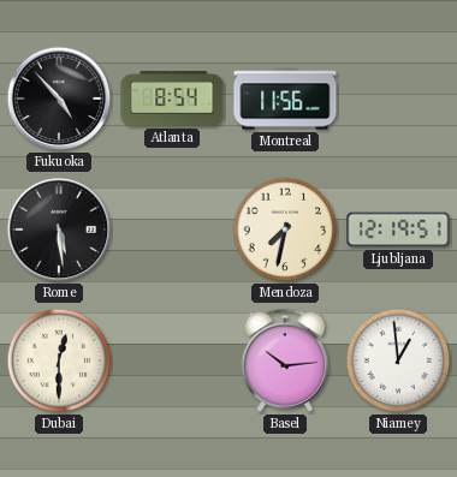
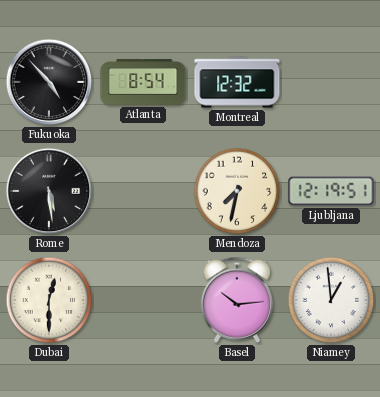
Montreal: 11:56 -> 12:32 (237, 82)
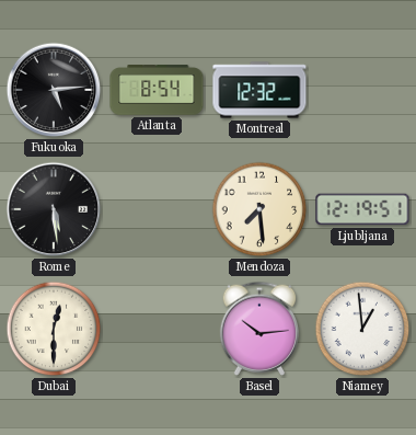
Fukuoka: 4:53 -> 5:14 (54, 90)
Mendoza: 7:32 -> 7:29 (259, 209)
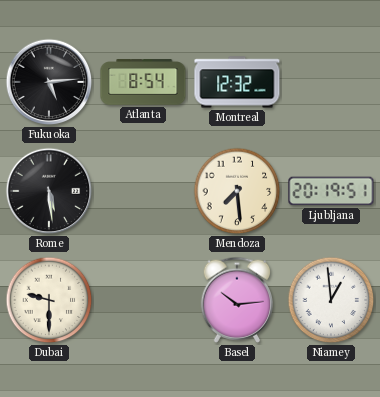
Ljubljana: 12:19 -> 20:19 (331, 191)
Dubai: 12:30 -> 9:30 (49, 300)
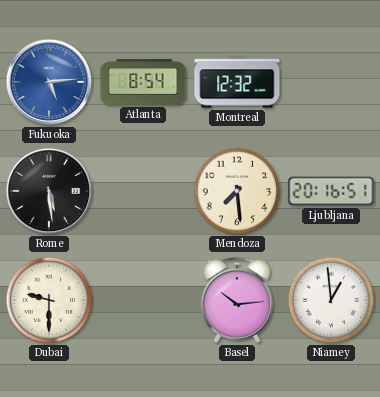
Fukuoka dial: black -> blue (49, 82)
Ljubljana: 20:19 -> 20:16 (331, 191)
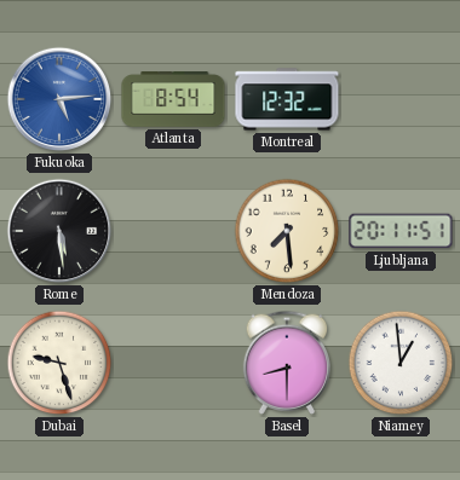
Ljubljana: 20:16 -> 20:11 (401, 231)
Dubai: 9:30 -> 9:27 (59, 363)
Basel: 10:14 -> 8:30 (287, 363)
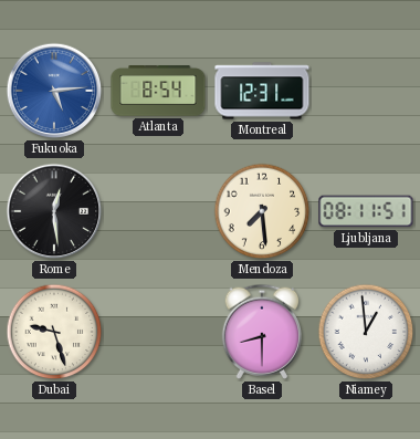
Montreal: 12:32 -> 12:31 (262, 91)
Rome: 5:29 -> 12:29 (54, 211)
Ljubljana: 20:11 -> 08:11 (366, 211)
